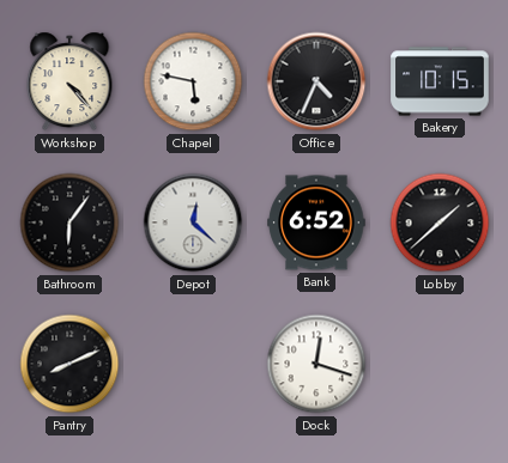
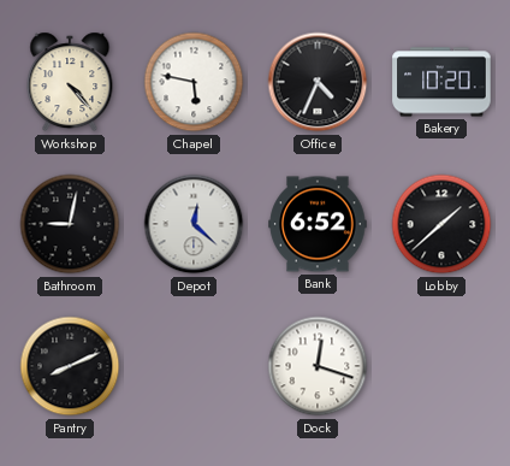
Bakery: 10:15 -> 10:20 (441, 82)
Bathroom: 6:06 -> 9:02 (70, 224)
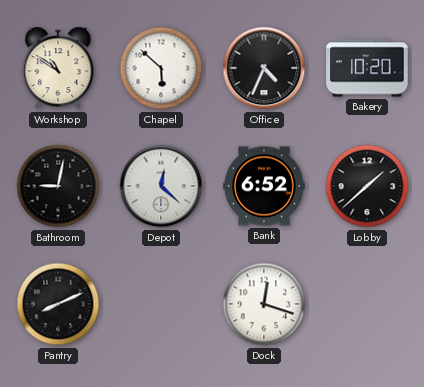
Workshop: 4:23 -> 10:51 (58, 68)
Chapel: 5:47 -> 5:52 (161, 68)
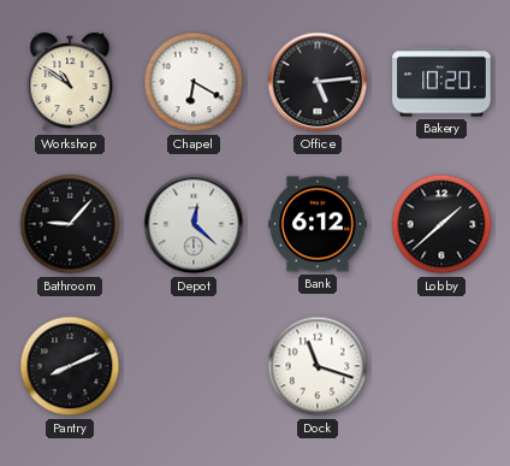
Chapel: 5:52 -> 6:20 (194, 82)
Office: 4:34 -> 5:14 (318, 82)
Bathroom: 9:02 -> 9:07 (70, 224)
Bank: 6:52 -> 6:12 (318, 224)
Dock: 12:18 -> 11:18 (318, 366)
